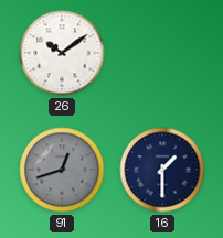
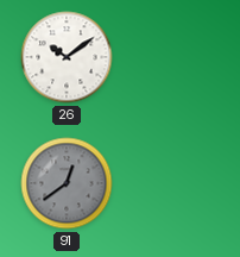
91: 12:42 -> 12:39 (67, 183)
16: 1:30 -> none (162, 170)
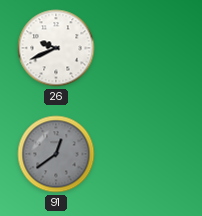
26: 10:09 -> 9:41 (56, 48)
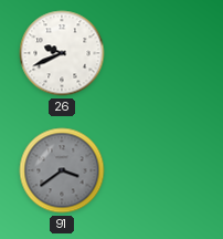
91: 12:39 -> 3:39 (62, 170)
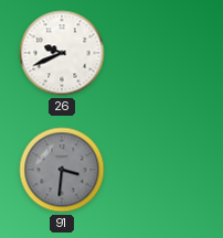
91: 3:39 -> 3:31 (62, 170)
